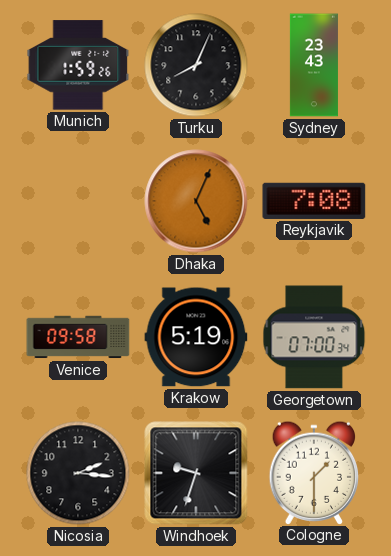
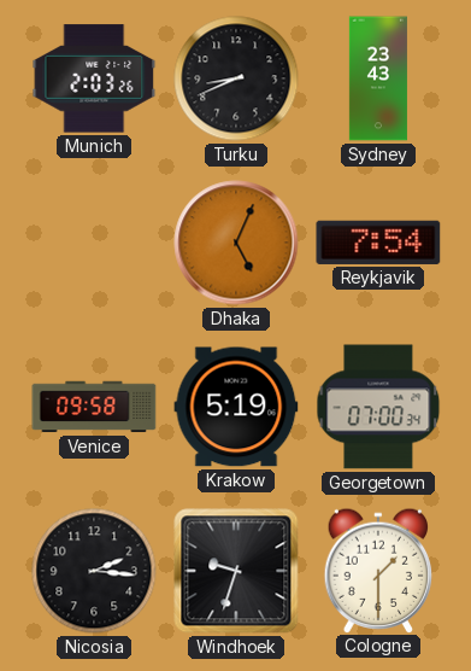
Munich: 1:59 -> 2:03 (94, 78)
Turku: 8:04 -> 8:41 (236, 78)
Reykjavik: 7:08 -> 7:54 (378, 243)
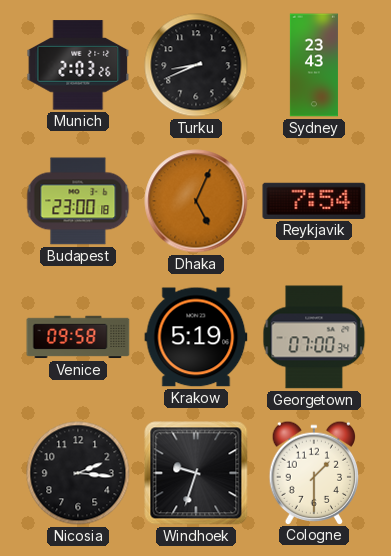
Budapest: none -> 23:00 (78, 201)
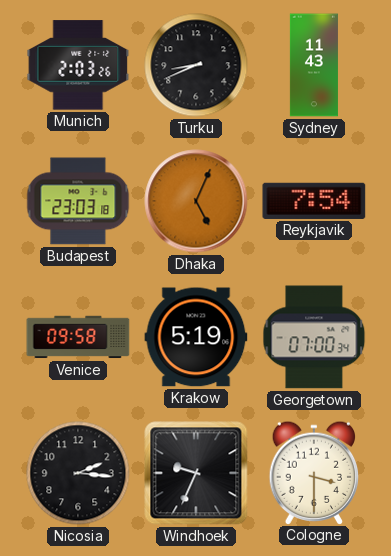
Sydney: 23:43 -> 11:43 (314, 65)
Budapest: 23:00 -> 23:03 (78, 201)
Windhoek: 9:33 -> 9:34 (196, 473)
Cologne: 1:30 -> 3:30 (314, 472)
